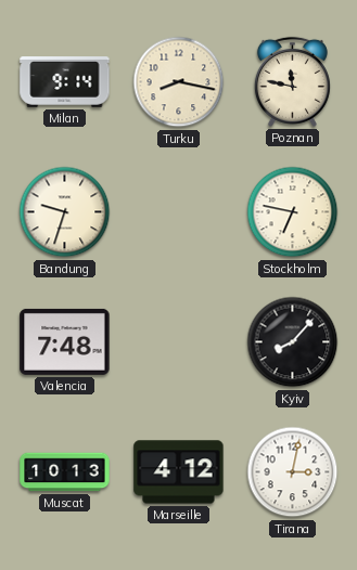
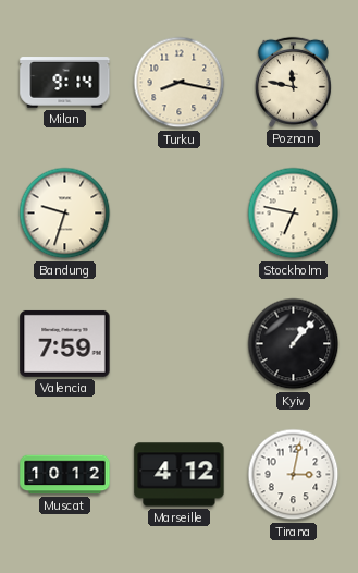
Valencia: 7:48 -> 7:59 (65, 343)
Kyiv: 8:07 -> 1:07 (294, 344)
Muscat: 10:13 -> 10:12 (65, 475)
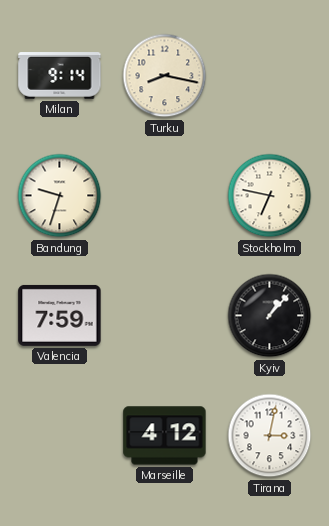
Poznan: 11:47 -> none (293, 82)
Muscat: 10:12 -> none (65, 475)
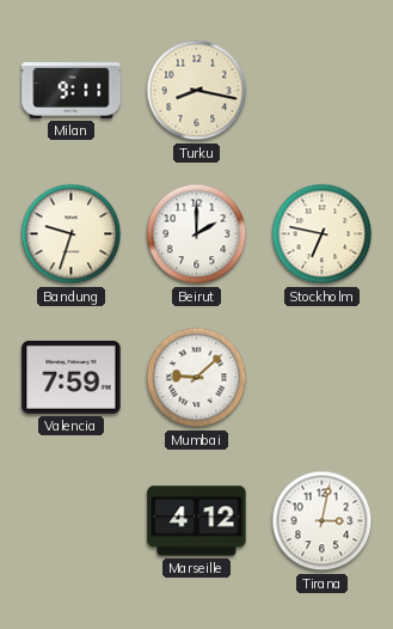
Milan: 9:14 -> 9:11 (72, 91)
Beirut: none -> 2:00 (197, 234)
Mumbai: none -> 9:08 (197, 378)
Kyiv: 1:07 -> none (270, 316)
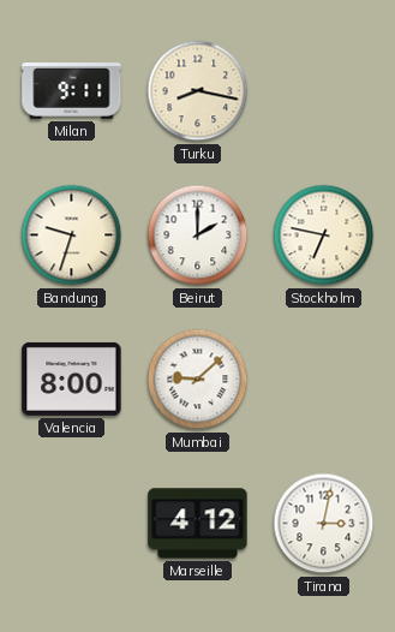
Valencia: 7:59 -> 8:00 (72, 378)
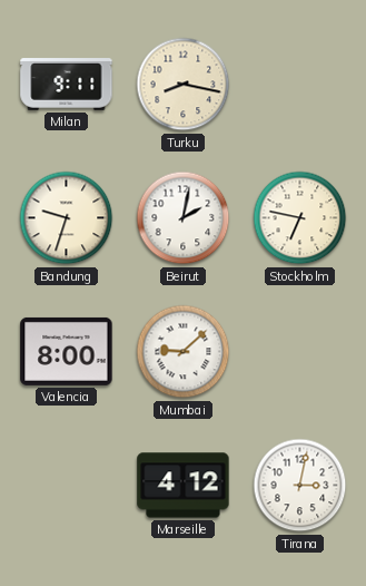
Beirut: 2:00 -> 2:02 (184, 218)
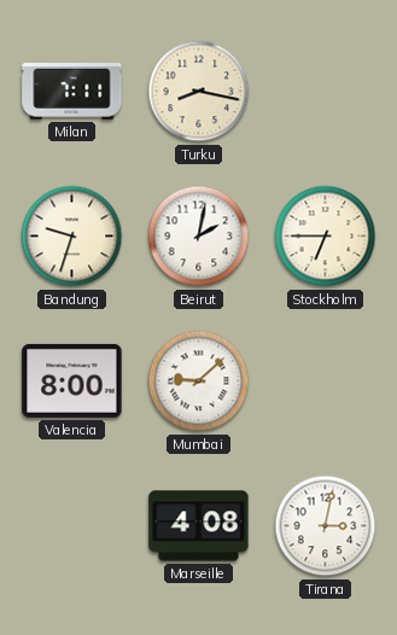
Milan: 9:11 -> 7:11 (72, 92)
Stockholm: 6:47 -> 6:45 (326, 237)
Marseille: 4:12 -> 4:08 (199, 526)
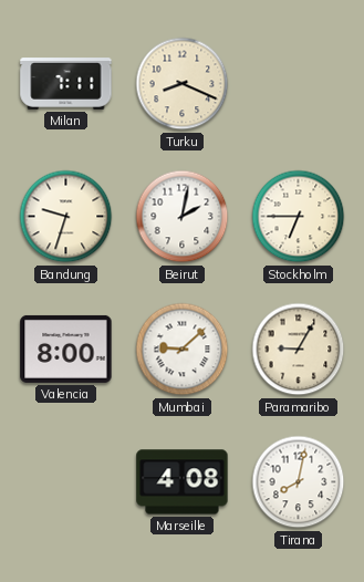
Turku: 8:17 -> 8:19 (183, 84)
Paramaribo: none -> 9:05 (299, 350)
Tirana: 3:02 -> 8:02 (299, 482)
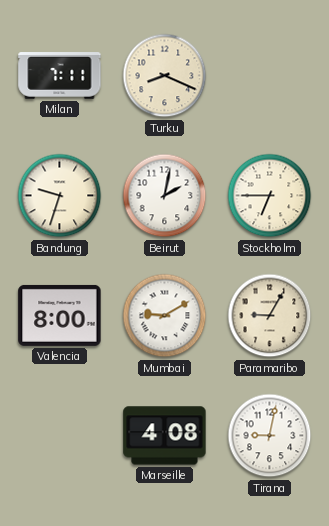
Mumbai: 9:08 -> 9:10 (165, 316)
Tirana: 8:02 -> 9:02 (270, 436)
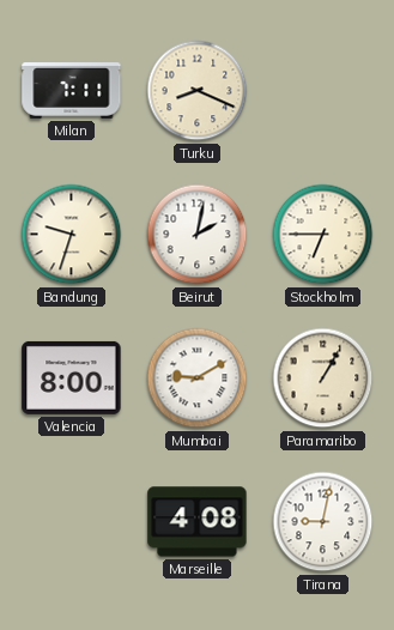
Paramaribo: 9:05 -> 1:05 (323, 378)
